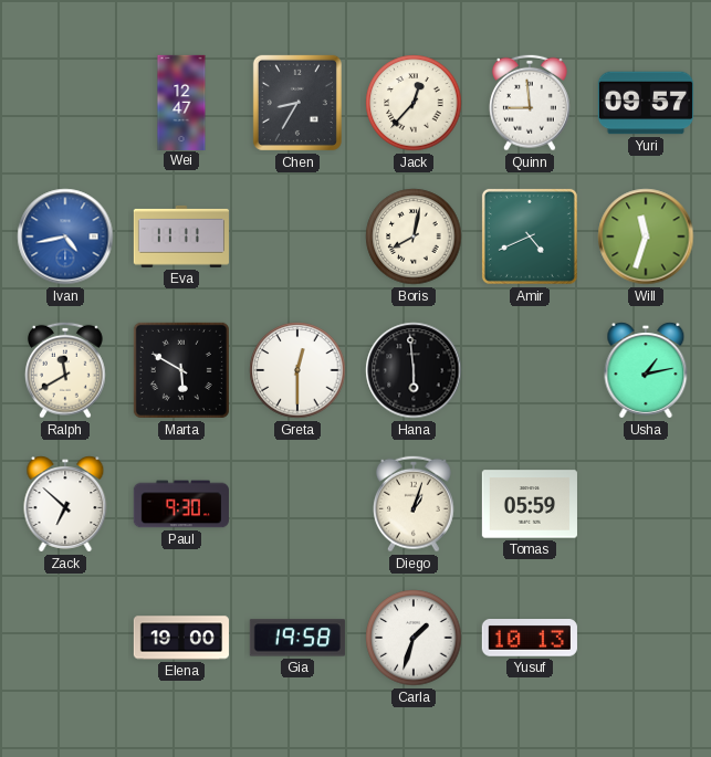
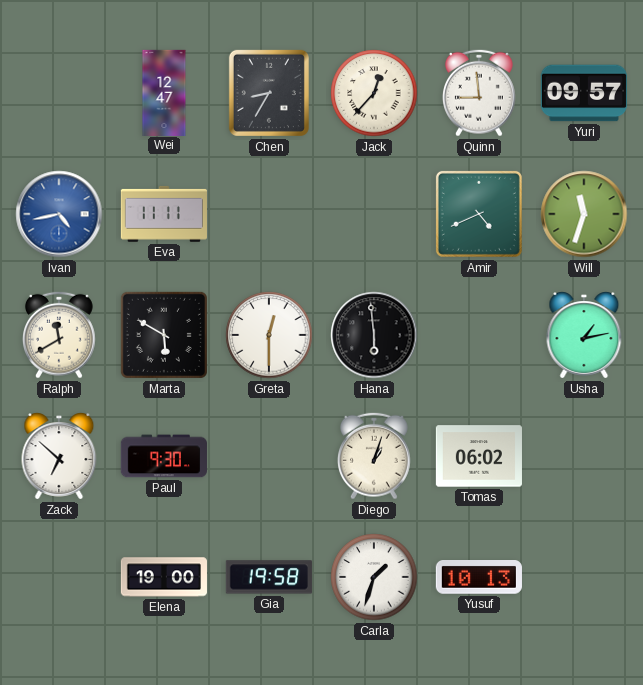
Boris: 8:02 -> none (414, 236)
Tomas: 05:59 -> 06:02 (479, 456)
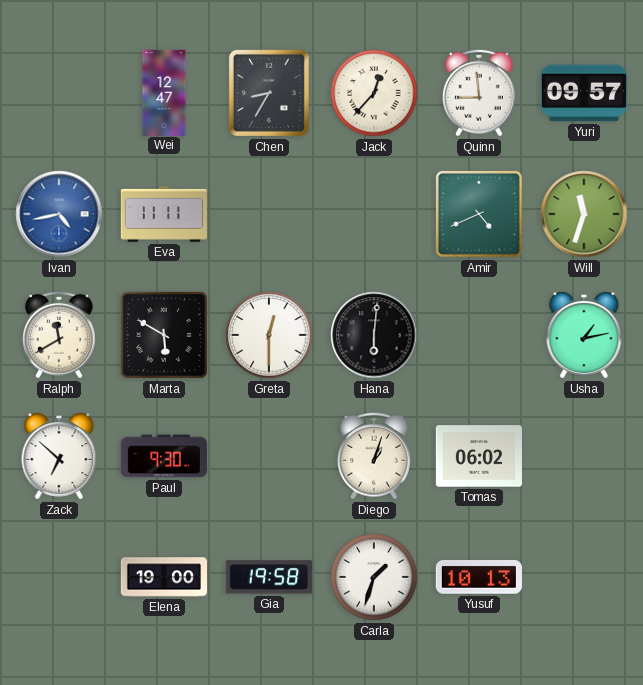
Hana: 5:59 -> 6:01 (374, 335)
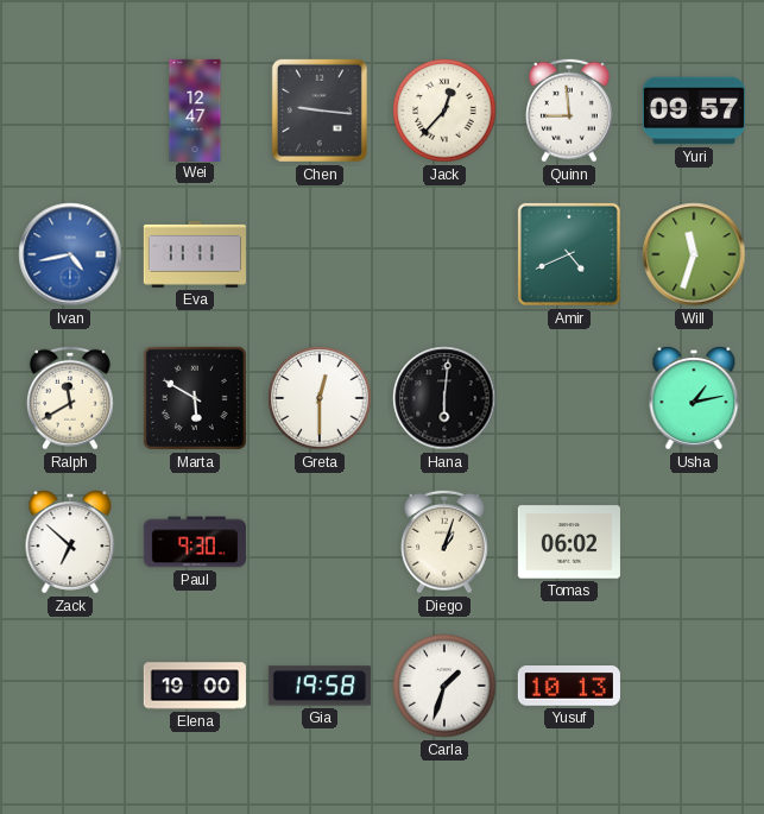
Chen: 8:35 -> 9:16 (320, 111)
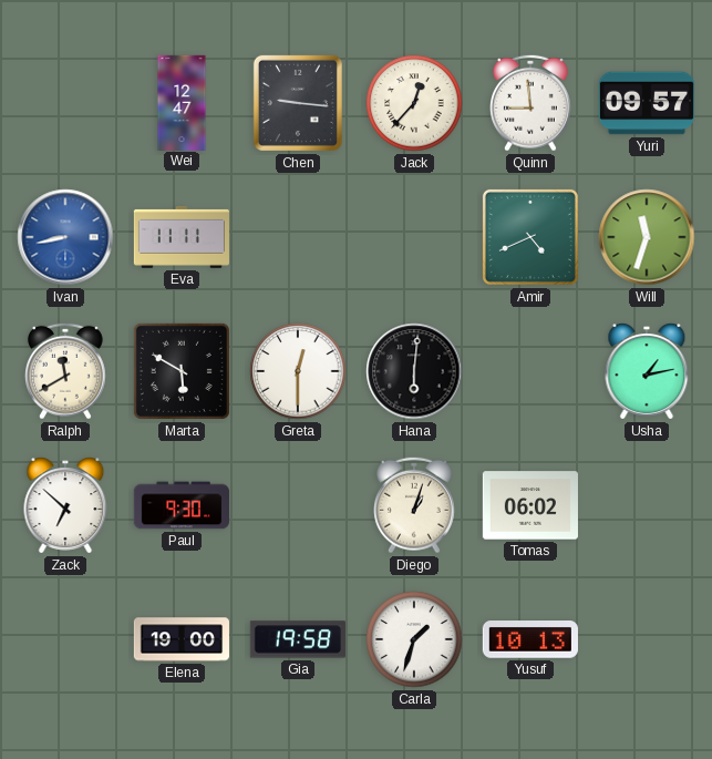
Ivan: 4:43 -> 8:43 (65, 237)
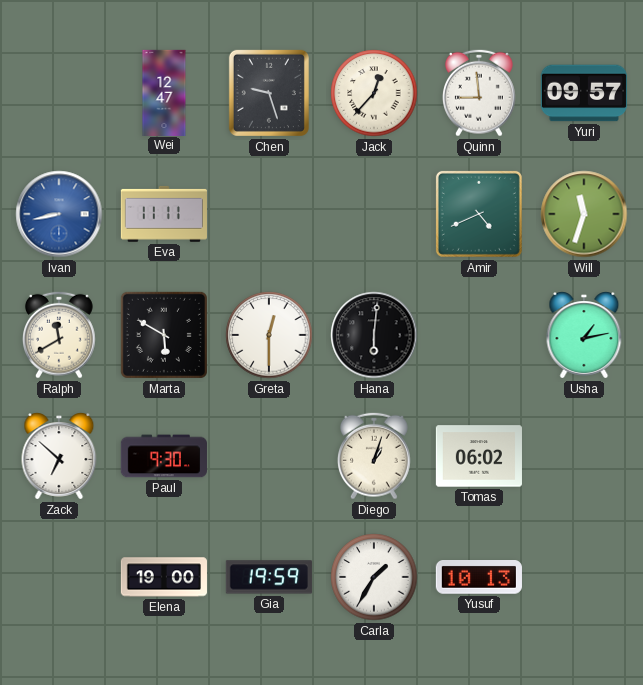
Chen: 9:16 -> 9:27 (269, 93)
Gia: 19:58 -> 19:59 (269, 577)
Carla: 1:33 -> 1:35 (374, 577)
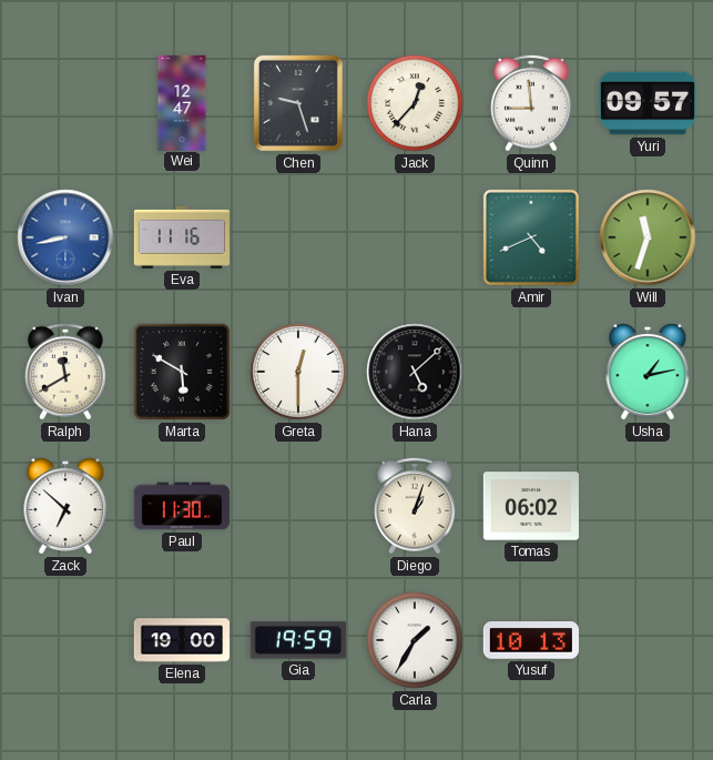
Eva: 11:11 -> 11:16 (182, 237)
Hana: 6:01 -> 5:08 (415, 372)
Paul: 9:30 -> 11:30 (182, 506)
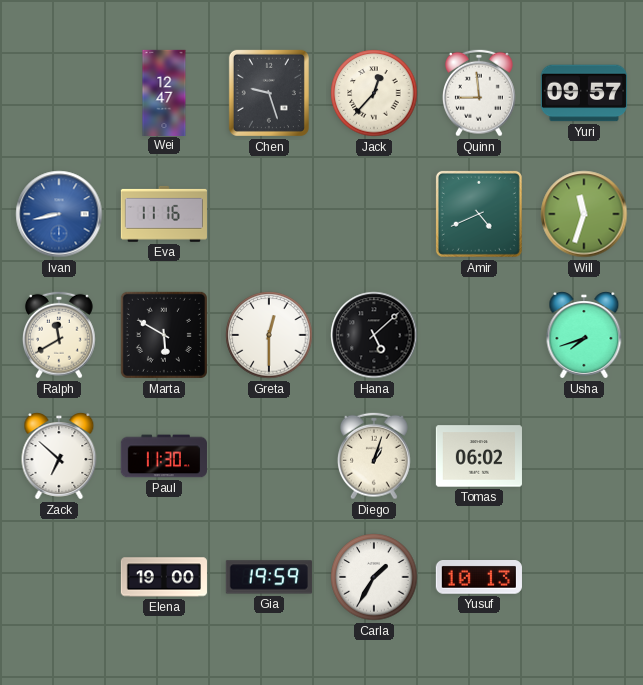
Usha: 1:13 -> 7:42 (584, 335)
